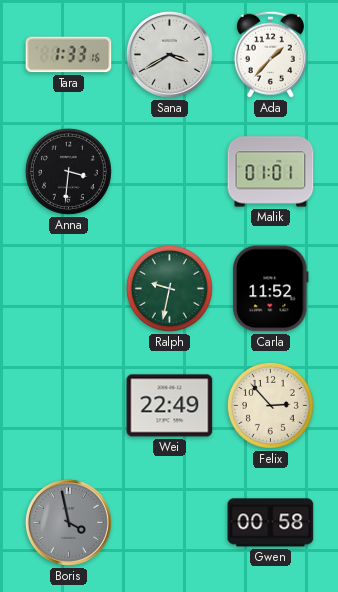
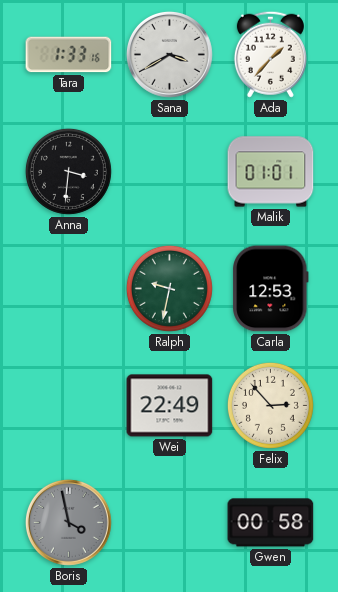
Carla: 11:52 -> 12:53 (271, 289)
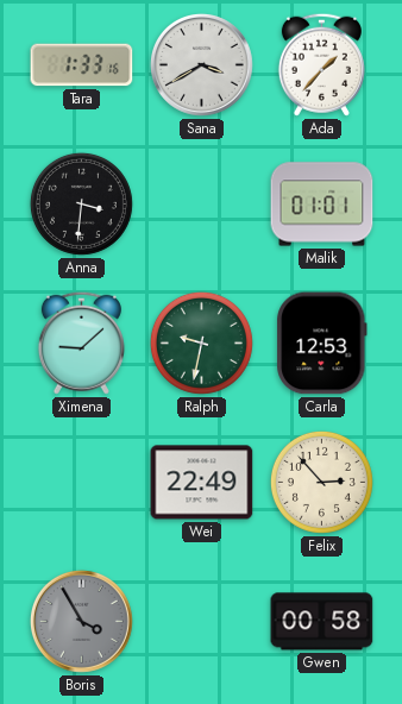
Ximena: none -> 9:08 (81, 342)
Boris: 3:58 -> 3:55 (81, 621)
